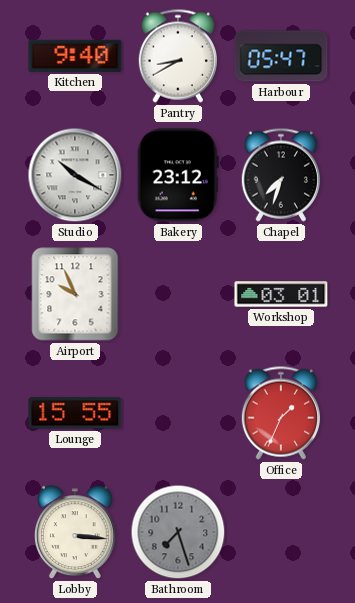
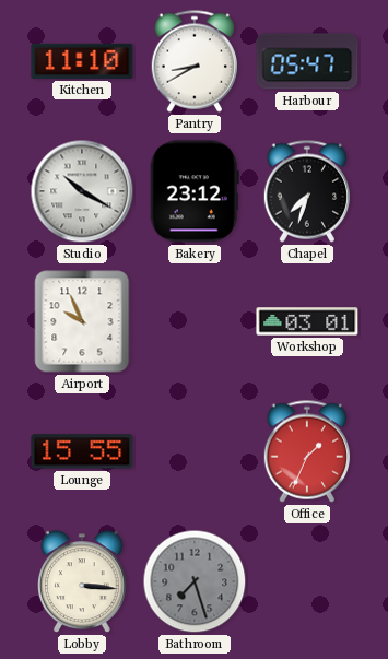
Kitchen: 9:40 -> 11:10 (82, 61)
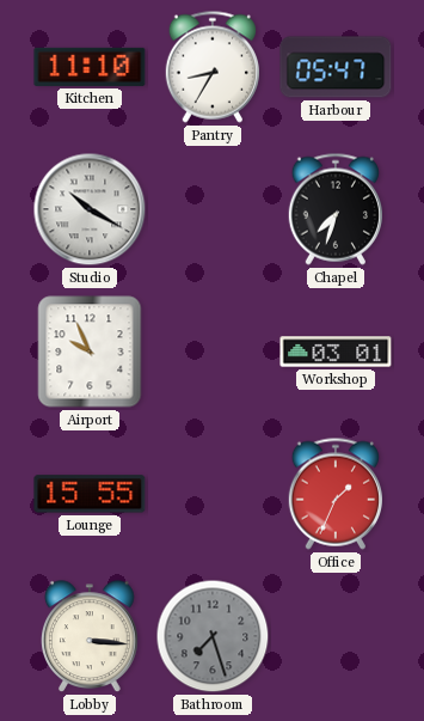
Pantry: 8:40 -> 8:35 (211, 67)
Bakery: 23:12 -> none (195, 191)
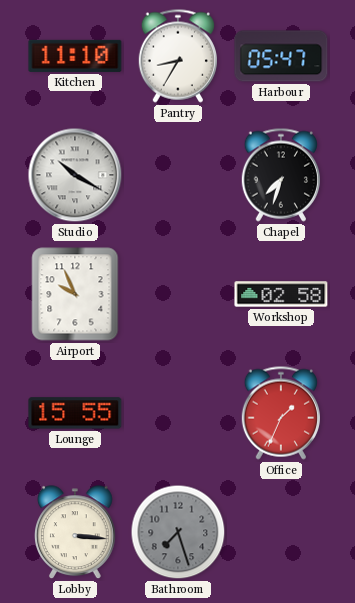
Workshop: 03:01 -> 02:58 (281, 294)
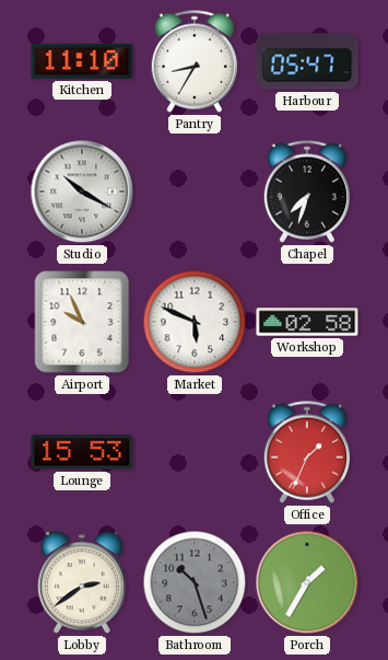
Market: none -> 5:49 (195, 322)
Lounge: 15:55 -> 15:53 (82, 452)
Lobby: 3:16 -> 2:39 (83, 583)
Bathroom: 7:27 -> 10:27 (195, 582)
Porch: none -> 1:35 (307, 582)
